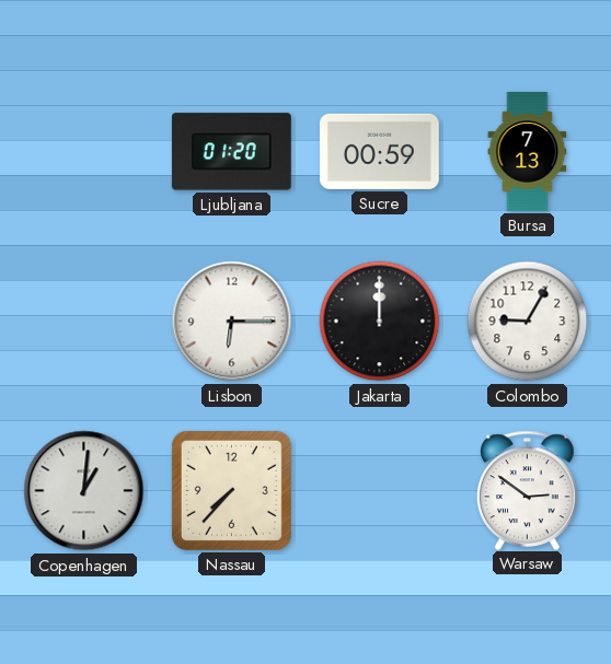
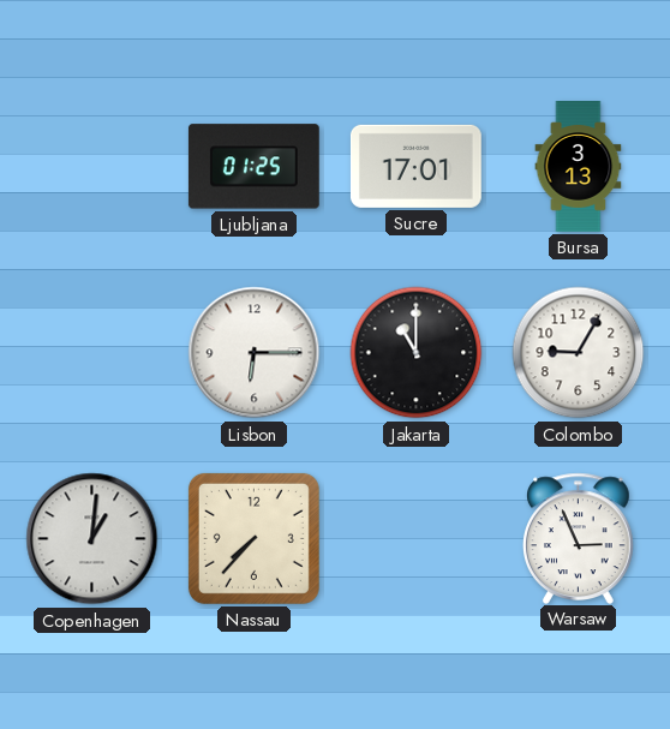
Ljubljana: 01:20 -> 01:25 (253, 167)
Sucre: 00:59 -> 17:01 (415, 166)
Bursa: 7:13 -> 3:13 (579, 167)
Jakarta: 12:00 -> 11:00 (417, 353)
Warsaw: 2:51 -> 2:56 (579, 538)
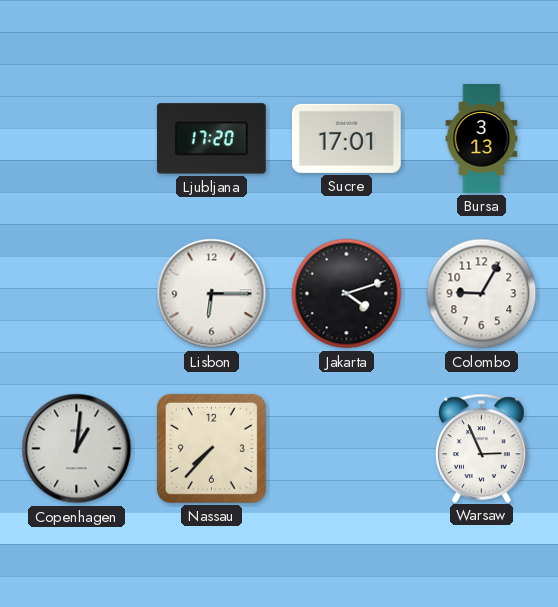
Ljubljana: 01:25 -> 17:20 (211, 139)
Jakarta: 11:00 -> 4:12 (347, 294)
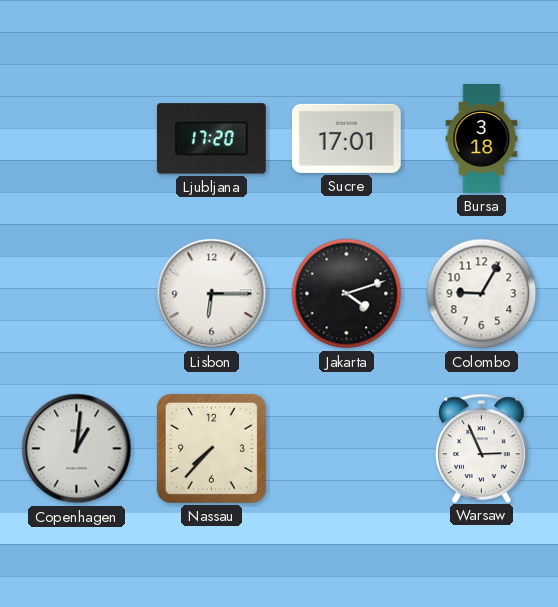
Bursa: 3:13 -> 3:18 (482, 139)
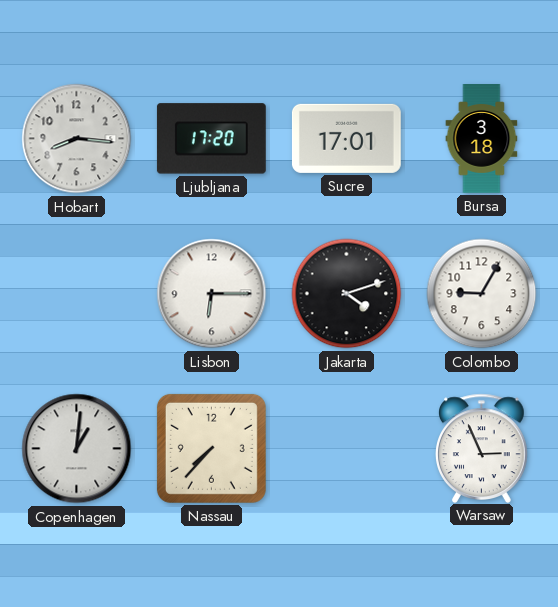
Hobart: none -> 8:16 (77, 139)
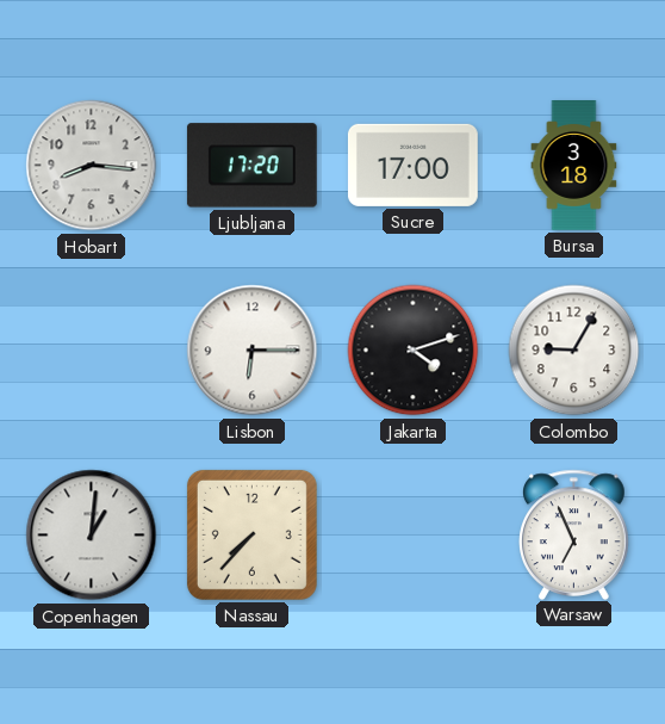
Sucre: 17:01 -> 17:00 (412, 165)
Warsaw: 2:56 -> 6:56 (574, 534)
